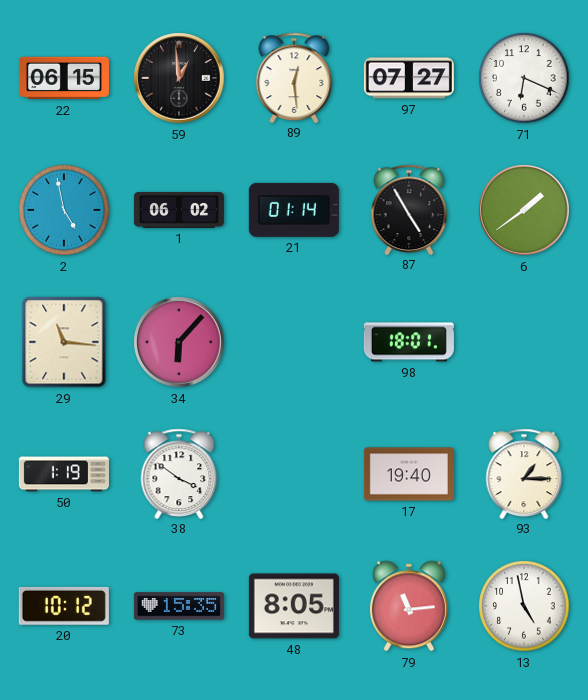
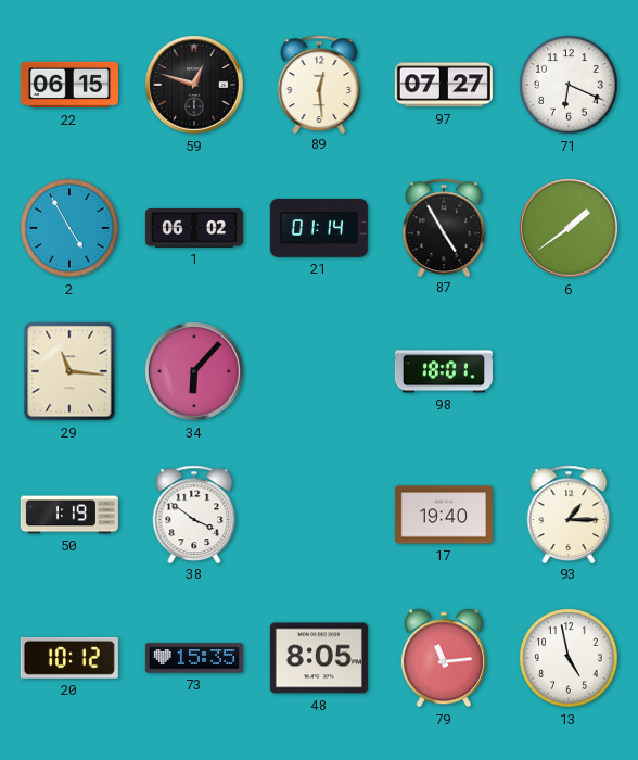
59: 12:59 -> 12:48 (194, 85)
2: 4:58 -> 4:55 (69, 228)
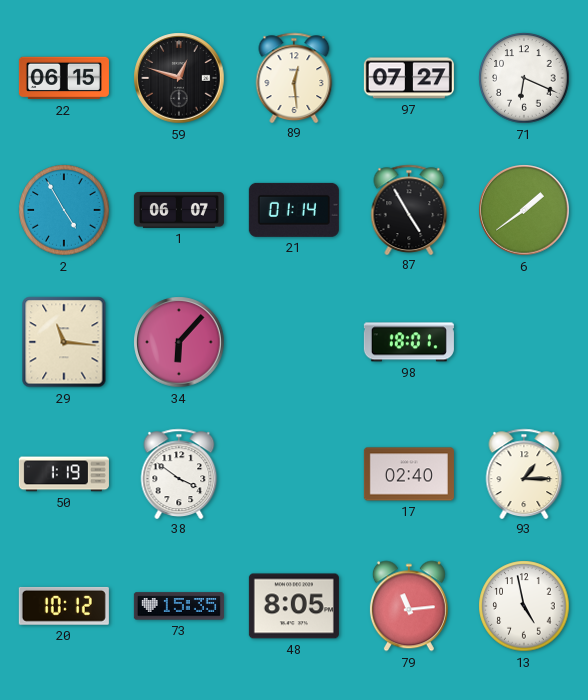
1: 06:02 -> 06:07 (179, 210)
17: 19:40 -> 02:40 (409, 474)
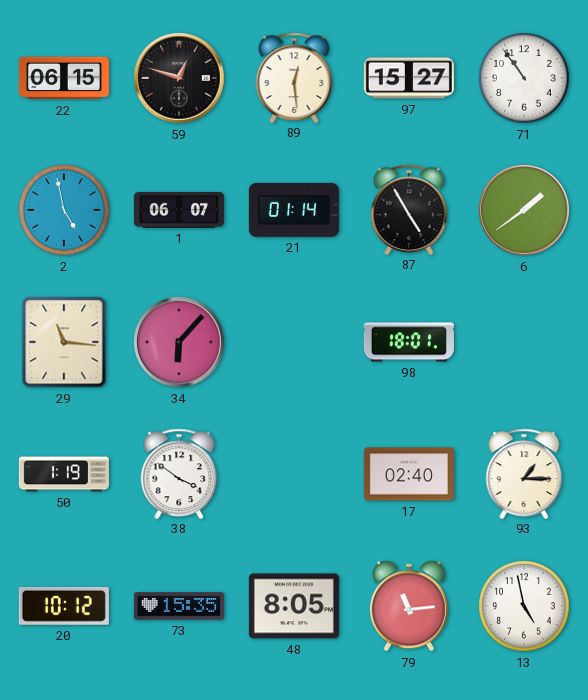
97: 07:27 -> 15:27 (409, 78)
71: 6:19 -> 10:54 (524, 78)
2: 4:55 -> 4:58 (64, 210)
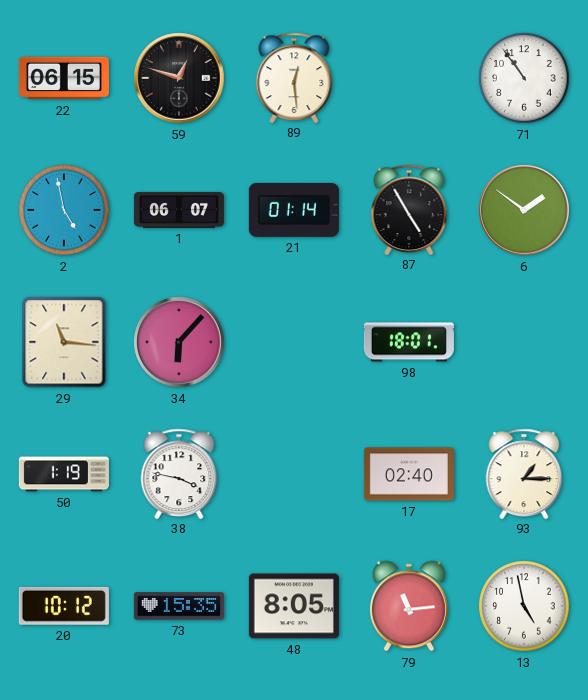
97: 15:27 -> none (409, 78)
6: 1:39 -> 1:51 (524, 210)
38: 3:51 -> 3:47 (179, 473)
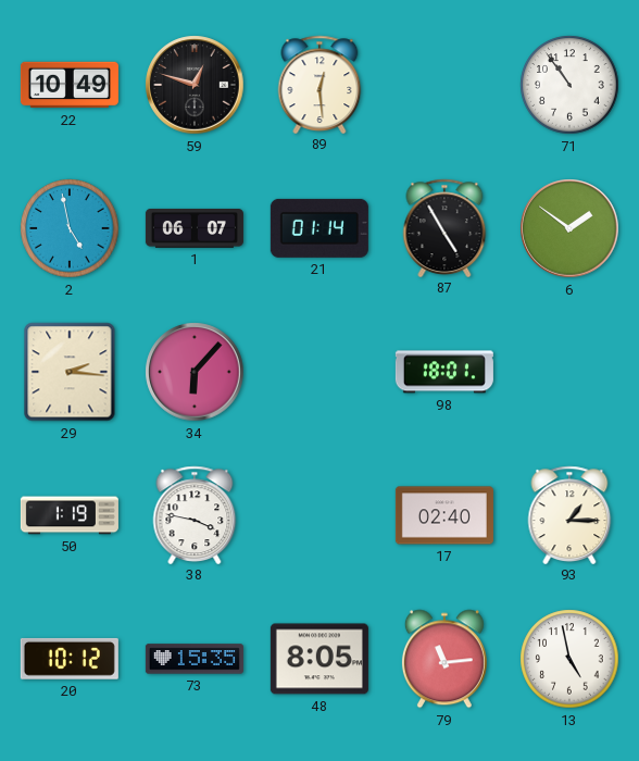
22: 06:15 -> 10:49 (70, 85)
29: 11:16 -> 2:16 (70, 372)
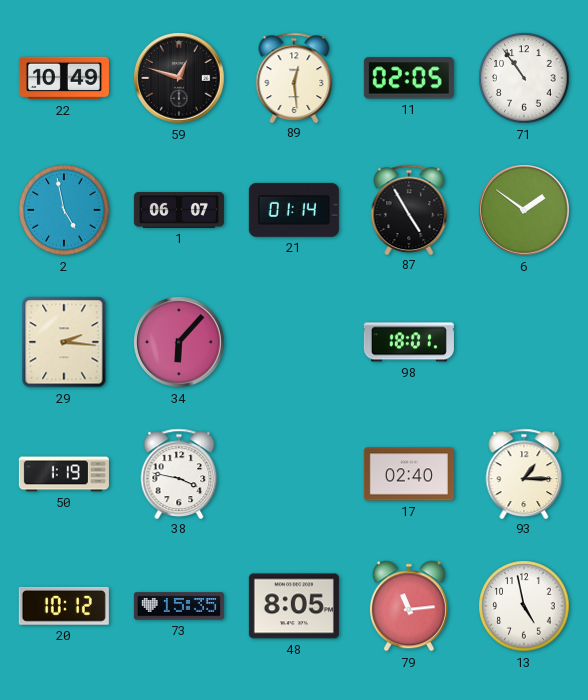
11: none -> 02:05 (409, 78)
